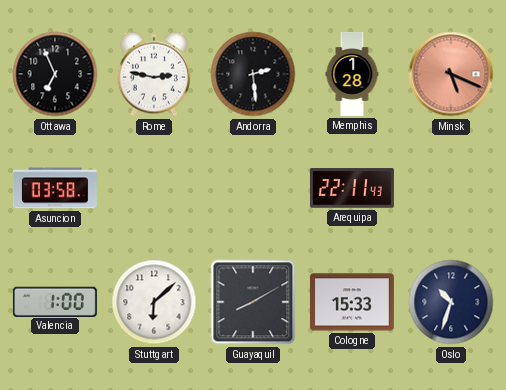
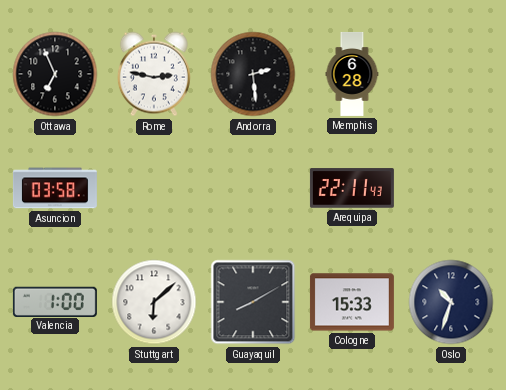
Memphis: 1:28 -> 6:28 (352, 74)
Minsk: 5:19 -> none (451, 74)
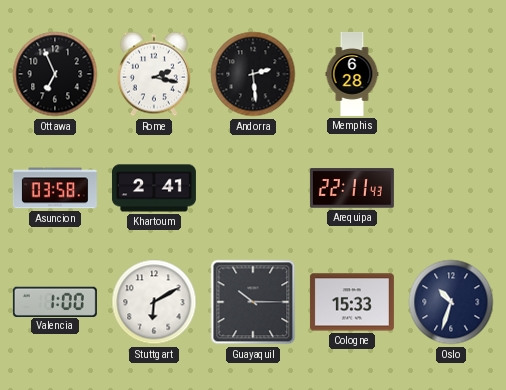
Rome: 2:47 -> 2:17 (154, 74)
Khartoum: none -> 2:41 (154, 188)
Stuttgart: 6:08 -> 6:10 (154, 302)
Guayaquil: 8:10 -> 10:15 (253, 302)
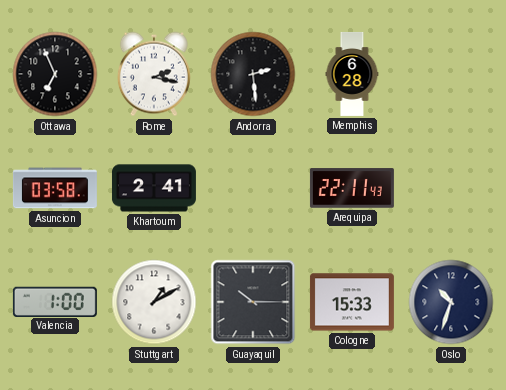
Stuttgart: 6:10 -> 1:10 (154, 302)
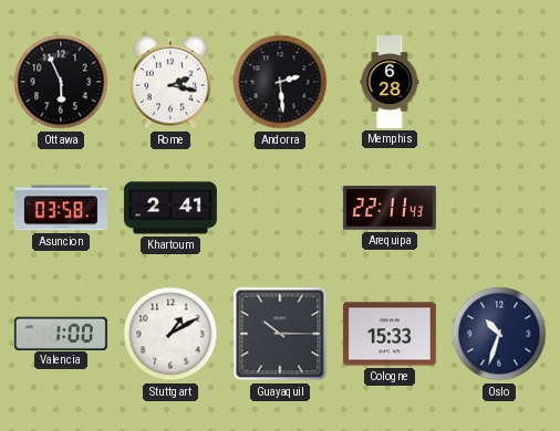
Ottawa: 6:56 -> 5:56 (61, 82)
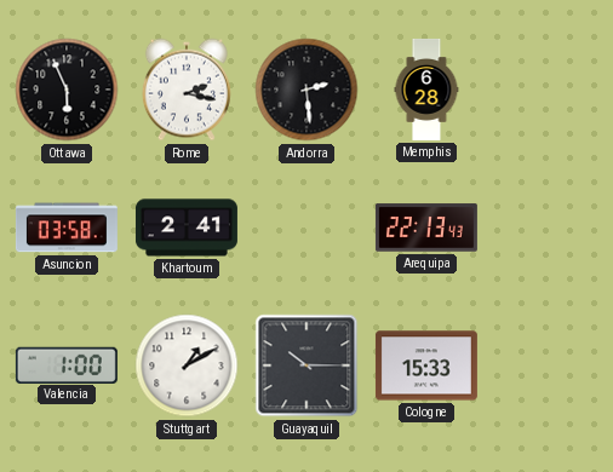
Arequipa: 22:11 -> 22:13 (426, 228)
Oslo: 10:33 -> none (499, 334)
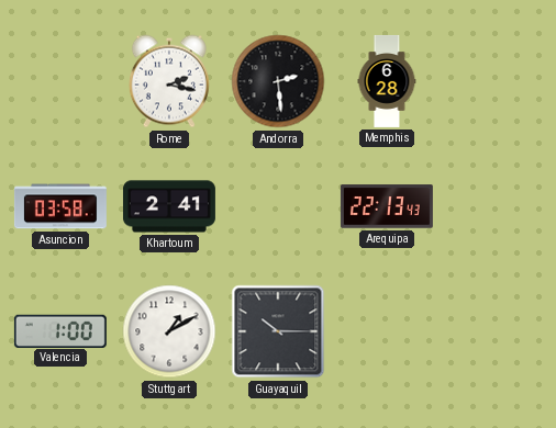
Ottawa: 5:56 -> none (67, 90)
Cologne: 15:33 -> none (426, 365)
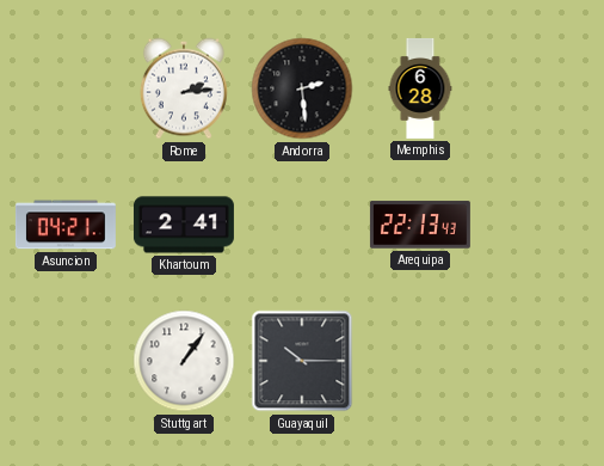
Rome: 2:17 -> 2:14 (184, 88)
Asuncion: 03:58 -> 04:21 (66, 225)
Valencia: 1:00 -> none (60, 330)
Stuttgart: 1:10 -> 1:06 (184, 361)
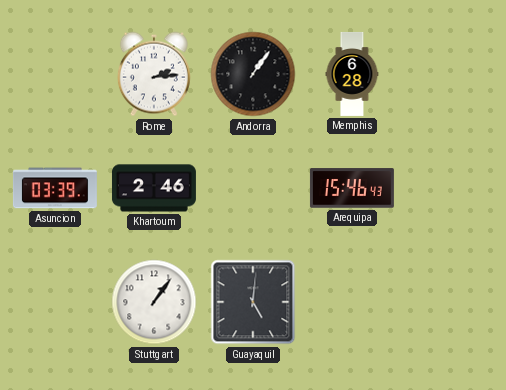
Andorra: 2:29 -> 1:06 (253, 74)
Asuncion: 04:21 -> 03:39 (55, 188)
Khartoum: 2:41 -> 2:46 (154, 188)
Arequipa: 22:13 -> 15:46 (352, 188)
Guayaquil: 10:15 -> 5:01 (253, 302)
